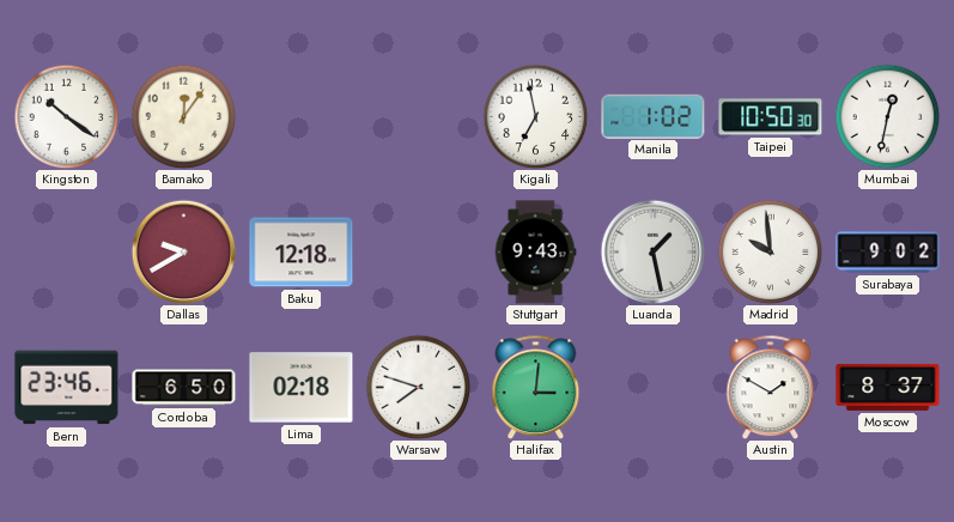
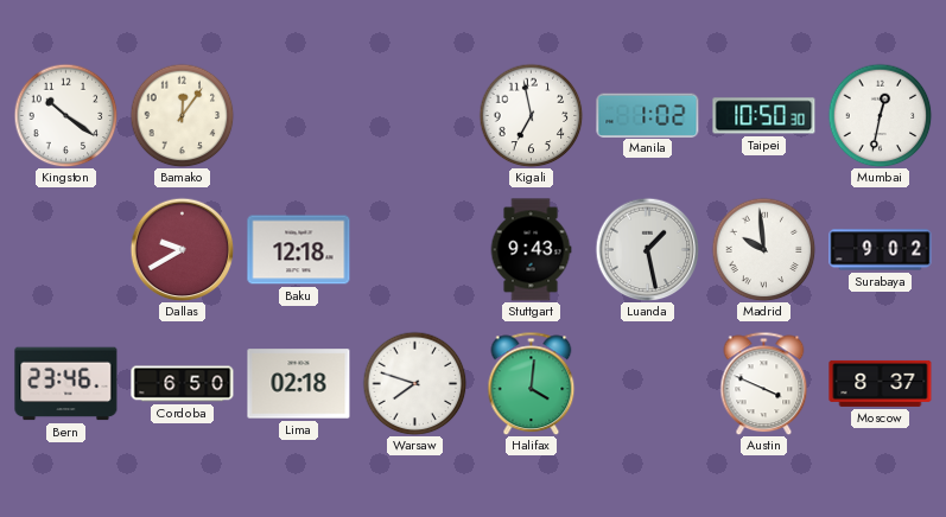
Halifax: 3:01 -> 4:01 (532, 383)
Austin: 1:50 -> 3:49 (764, 383)
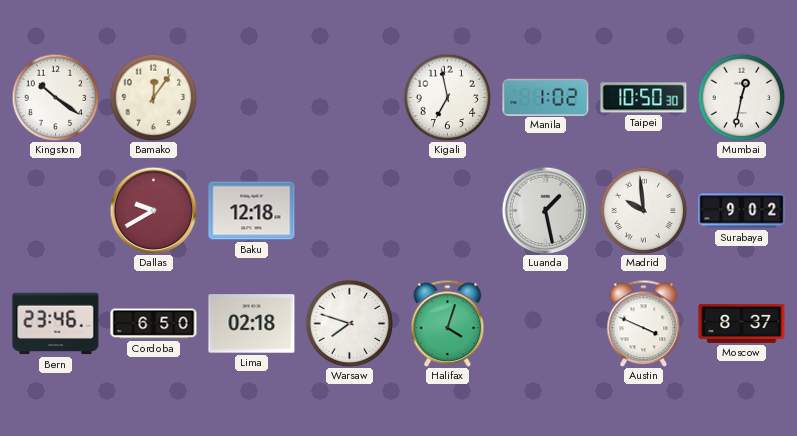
Stuttgart: 9:43 -> none (531, 250)
Halifax: 4:01 -> 4:03 (448, 323)
